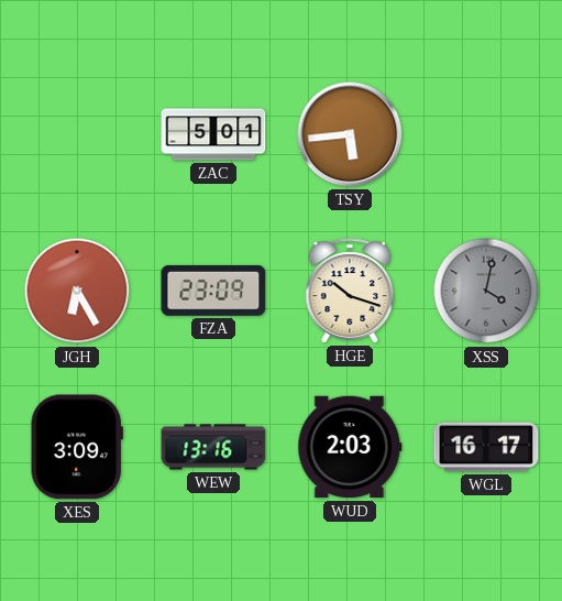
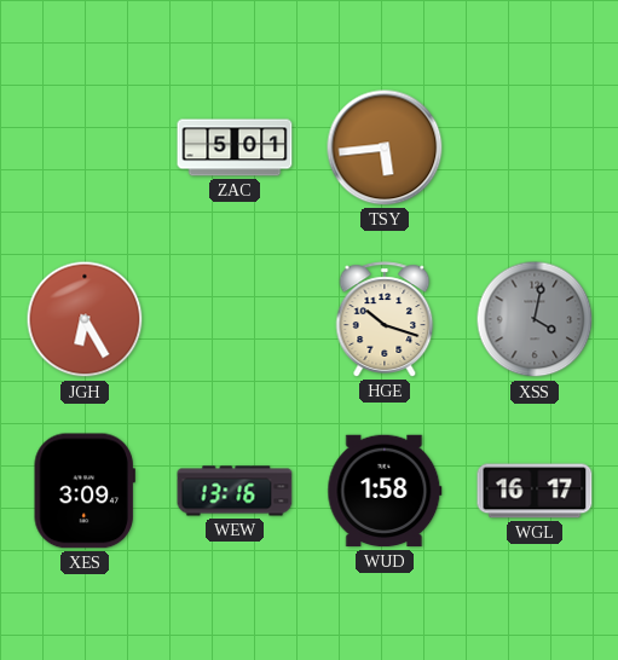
FZA: 23:09 -> none (213, 291)
WUD: 2:03 -> 1:58 (385, 491)
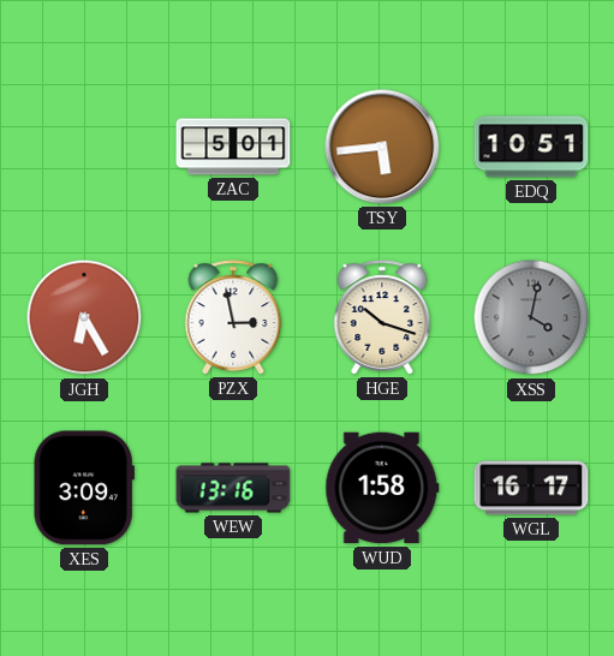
EDQ: none -> 10:51 (531, 147)
PZX: none -> 2:58 (233, 317)
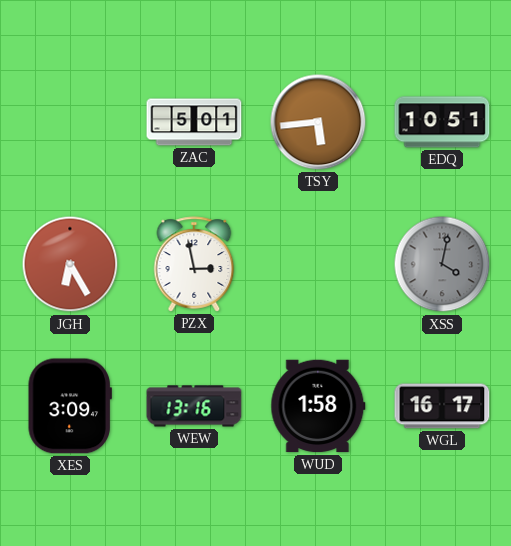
HGE: 10:18 -> none (382, 317)
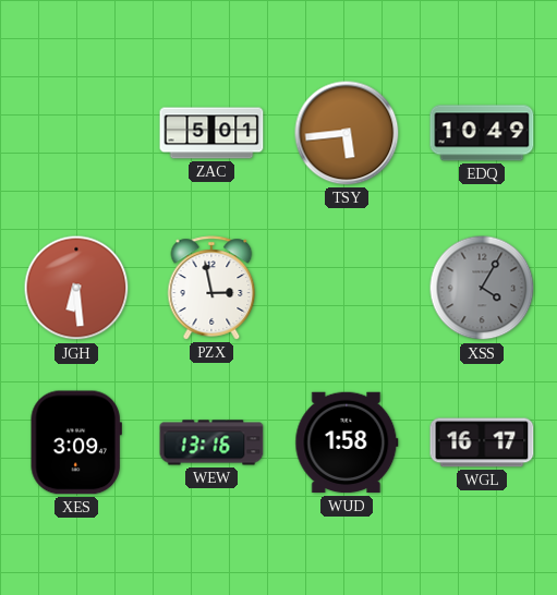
EDQ: 10:51 -> 10:49 (482, 133)
JGH: 6:25 -> 6:29 (76, 288)
XSS: 4:02 -> 4:05 (482, 288)
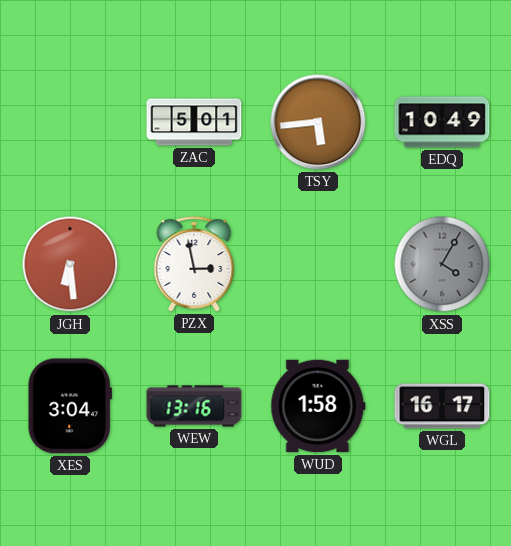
XES: 3:09 -> 3:04 (70, 406)
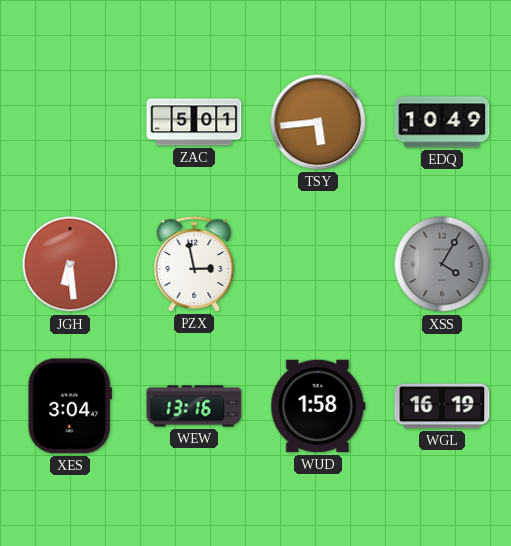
WGL: 16:17 -> 16:19 (442, 406)
